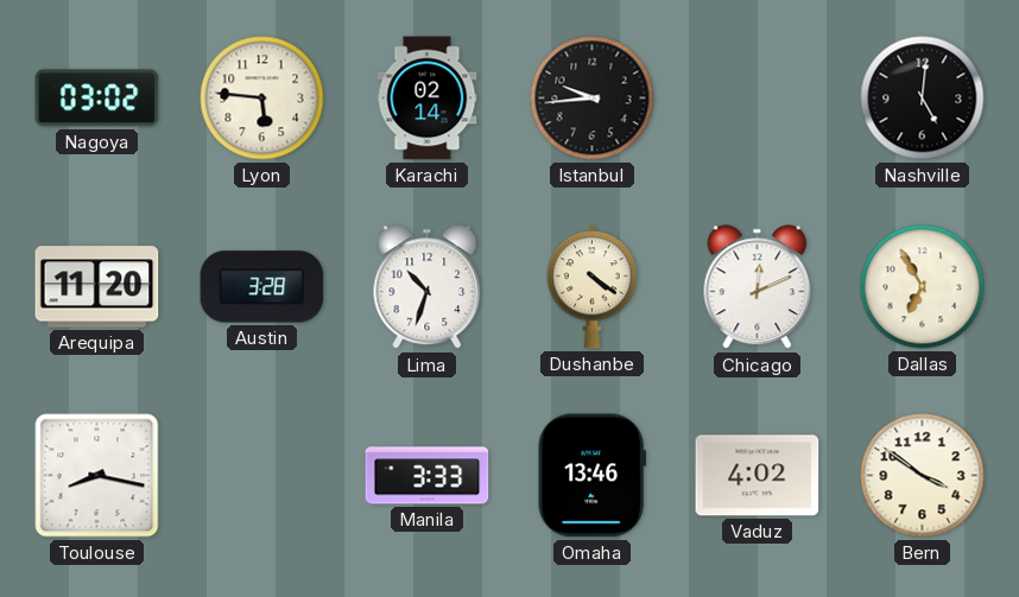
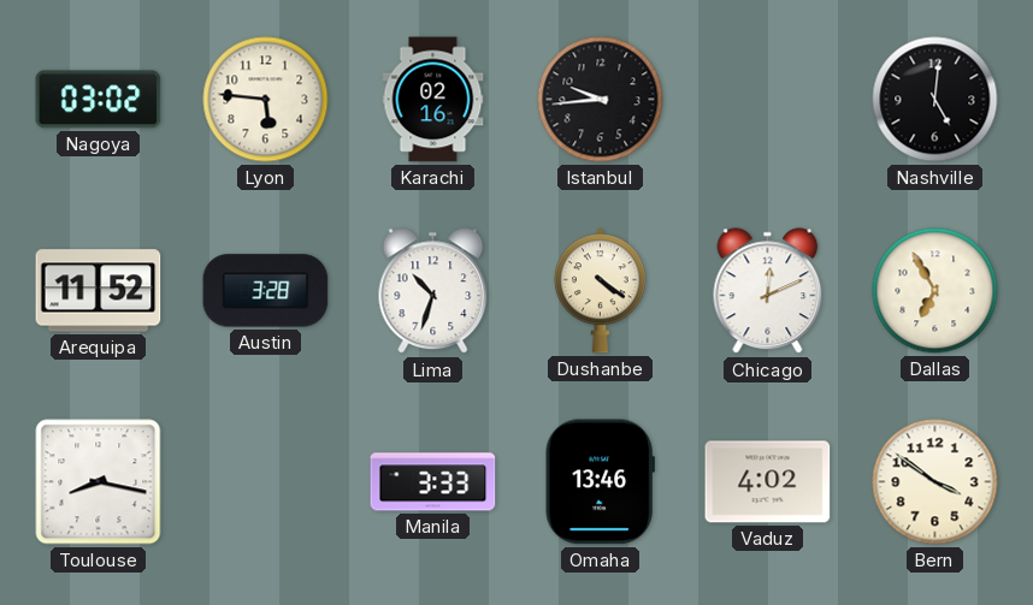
Karachi: 02:14 -> 02:16 (433, 100)
Arequipa: 11:20 -> 11:52 (99, 291)
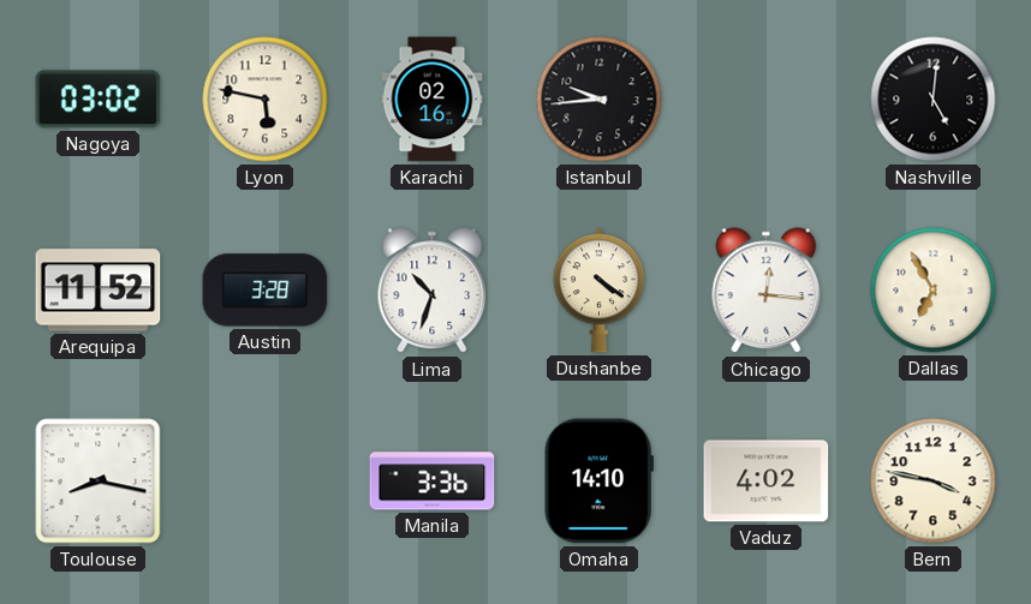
Lyon: 5:46 -> 5:47 (266, 100)
Chicago: 12:11 -> 12:16 (767, 291)
Manila: 3:33 -> 3:36 (433, 482)
Omaha: 13:46 -> 14:10 (598, 482)
Bern: 3:51 -> 3:47 (934, 482)
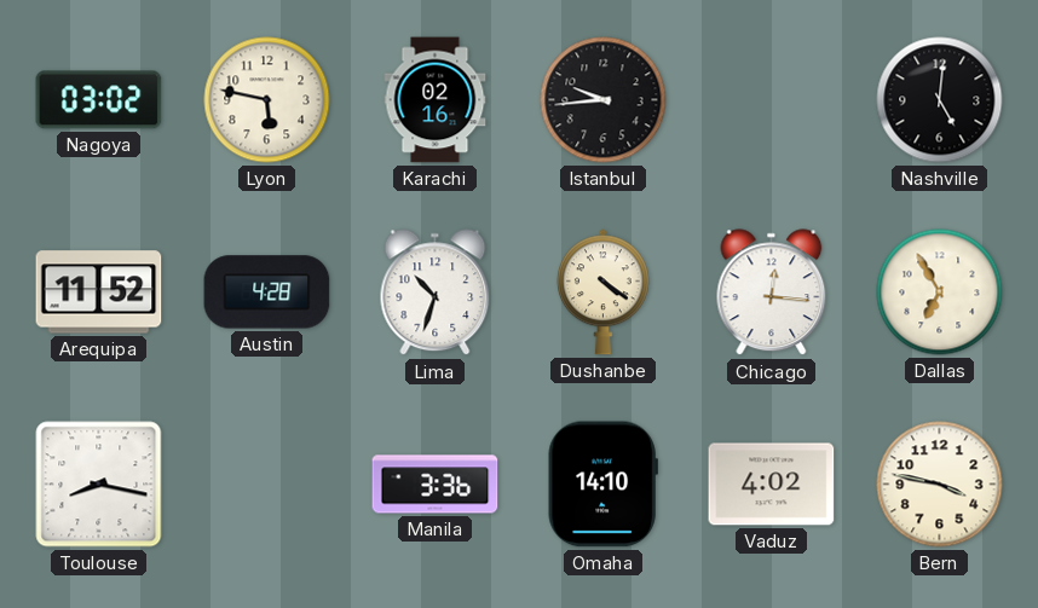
Austin: 3:28 -> 4:28 (267, 293)
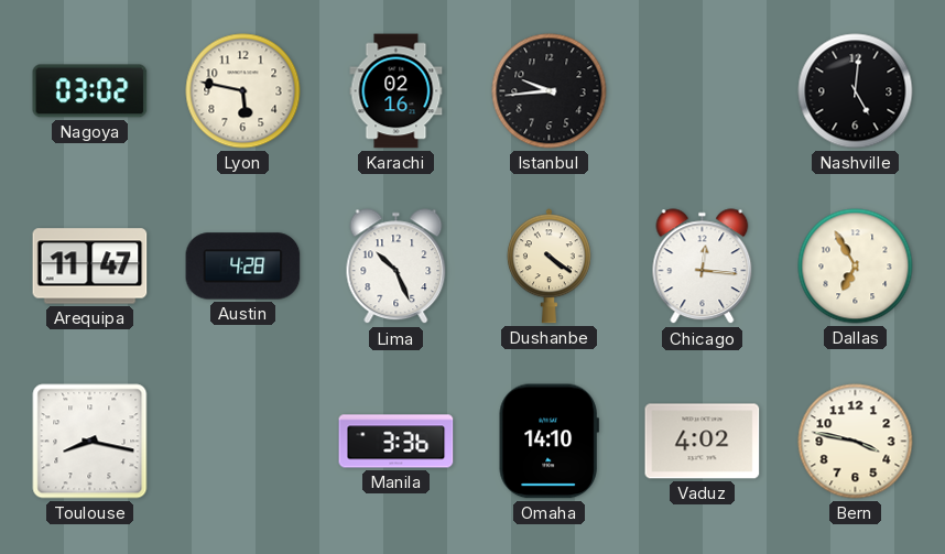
Arequipa: 11:52 -> 11:47 (90, 267)
Lima: 10:33 -> 10:26 (397, 267)
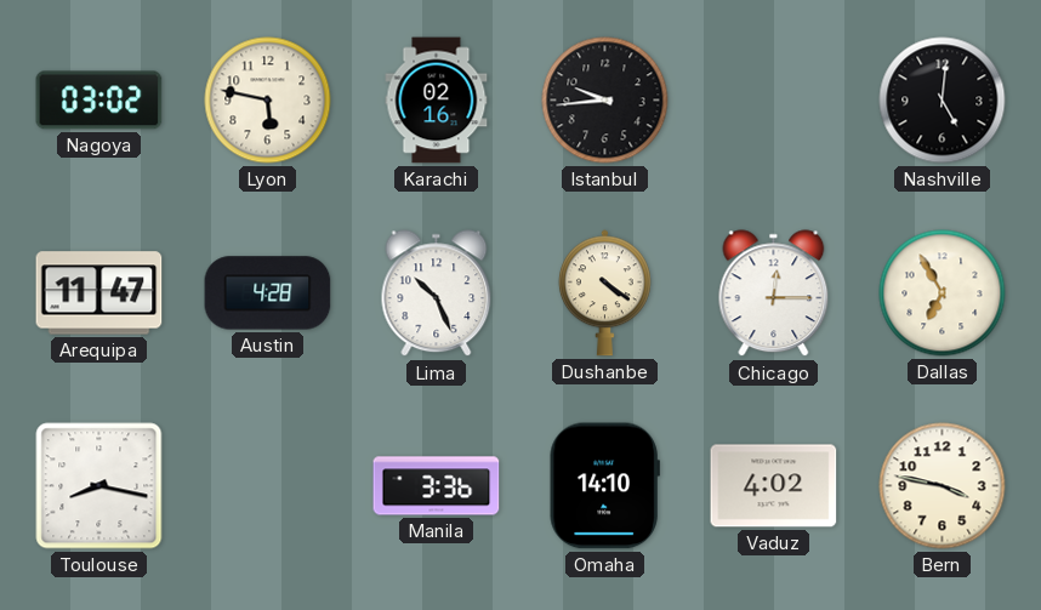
Chicago: 12:16 -> 12:15 (774, 293)
